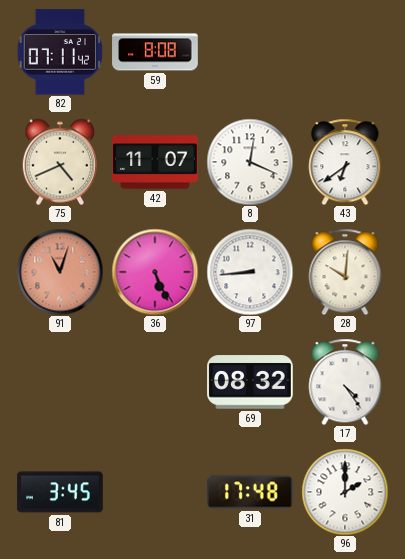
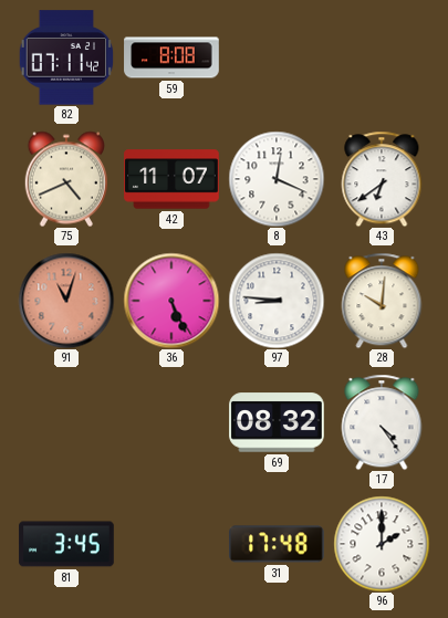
97: 8:44 -> 8:46 (277, 301)
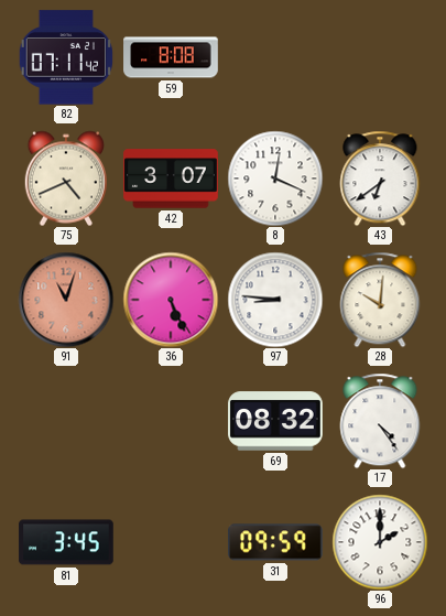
42: 11:07 -> 3:07 (171, 179)
31: 17:48 -> 09:59 (276, 542)
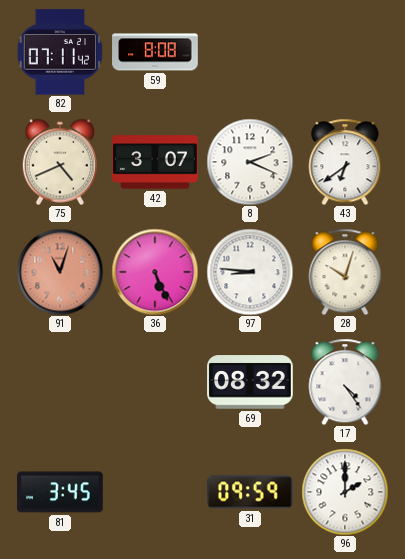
8: 12:19 -> 2:19 (250, 162)
28: 10:01 -> 10:03 (345, 272)
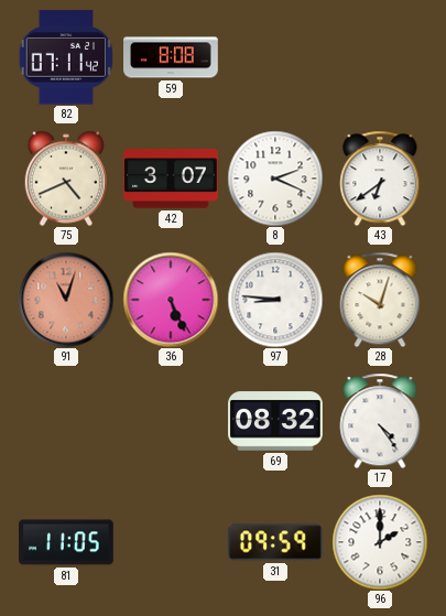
81: 3:45 -> 11:05 (66, 542)
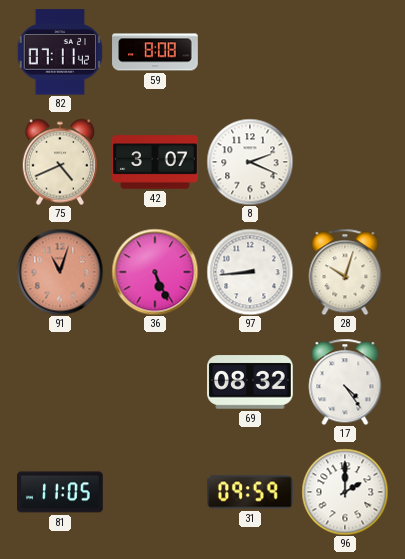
43: 6:39 -> none (380, 179)
97: 8:46 -> 8:44 (250, 272)
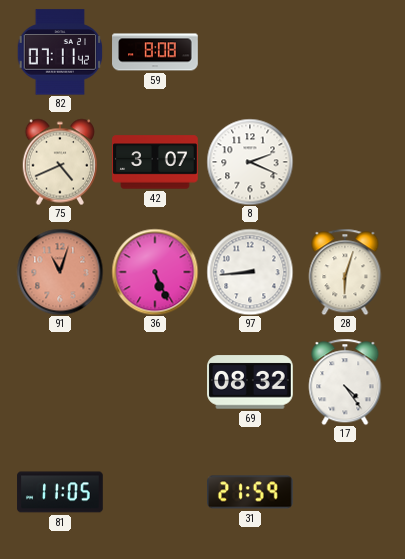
28: 10:03 -> 6:03 (345, 272)
31: 09:59 -> 21:59 (251, 492)
96: 2:00 -> none (345, 492)
